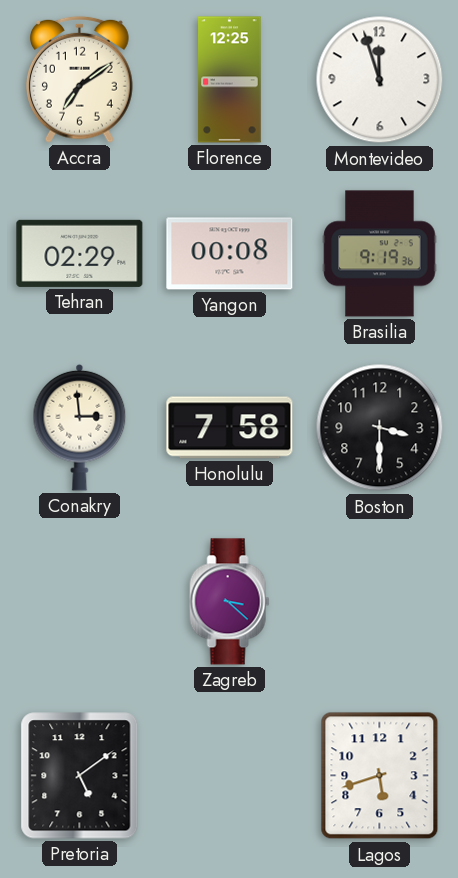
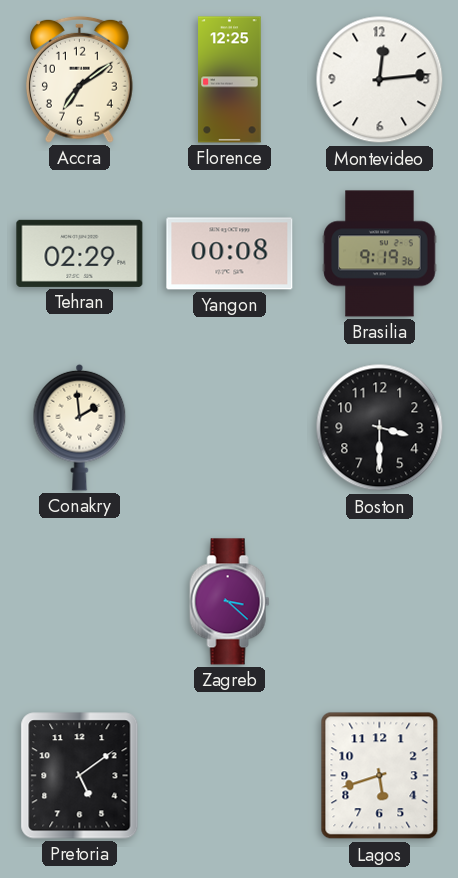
Montevideo: 11:57 -> 12:14 (380, 80)
Conakry: 2:59 -> 1:59 (80, 427)
Honolulu: 7:58 -> none (230, 428)
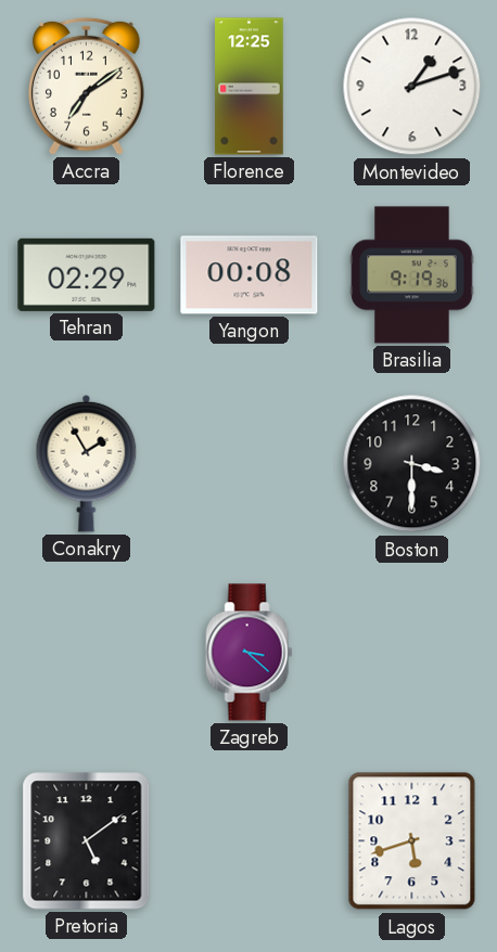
Montevideo: 12:14 -> 1:12 (412, 87)
Conakry: 1:59 -> 1:55 (87, 463)
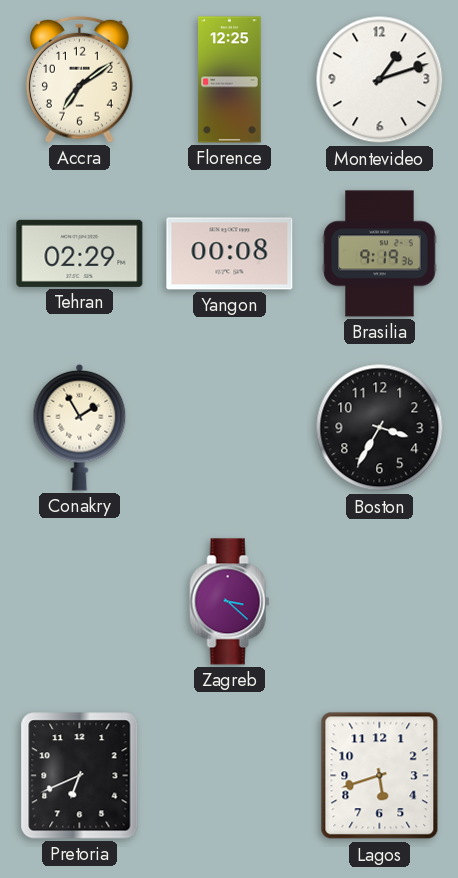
Boston: 3:30 -> 3:35 (380, 428)
Pretoria: 5:09 -> 6:41 (80, 776)
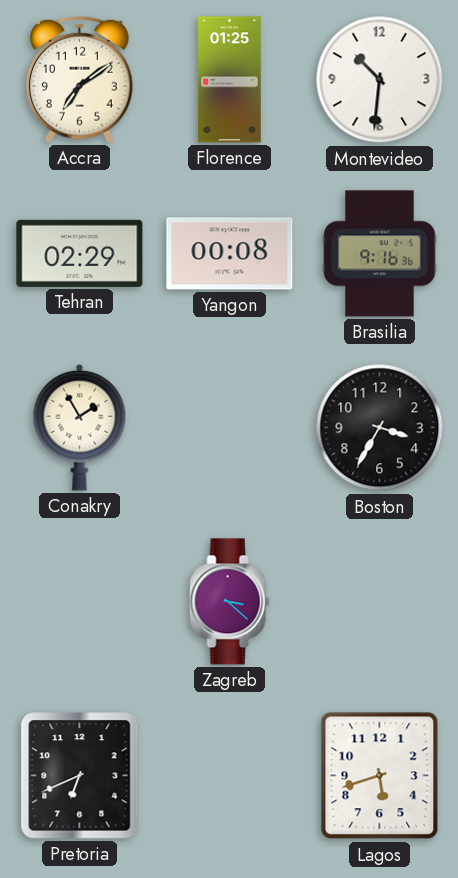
Florence: 12:25 -> 01:25 (230, 80)
Montevideo: 1:12 -> 10:31 (380, 80)
Brasilia: 9:19 -> 9:16 (380, 254)
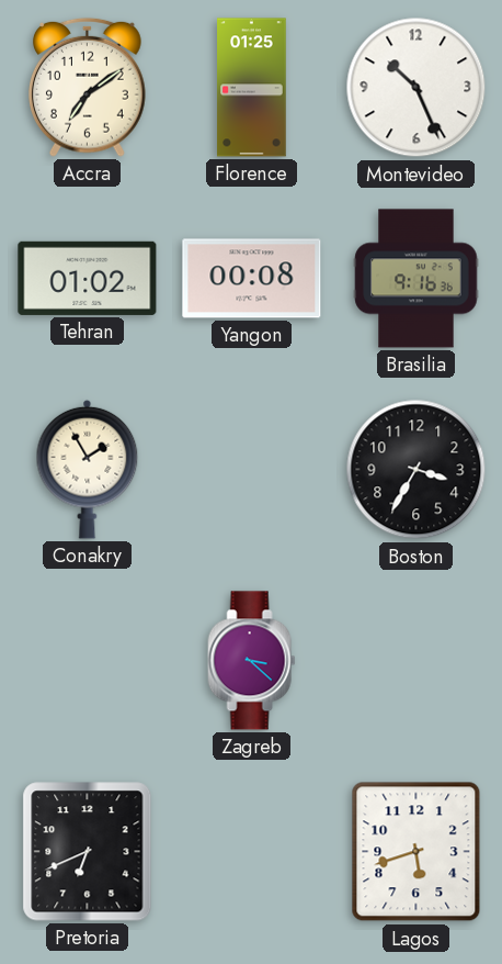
Montevideo: 10:31 -> 10:26 (417, 88)
Tehran: 02:29 -> 01:02 (88, 278)
